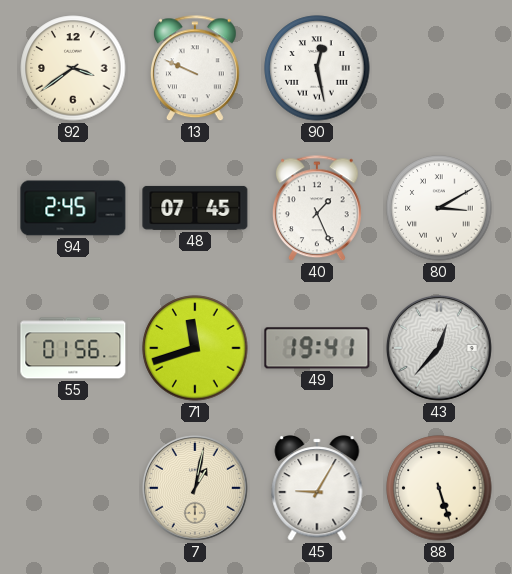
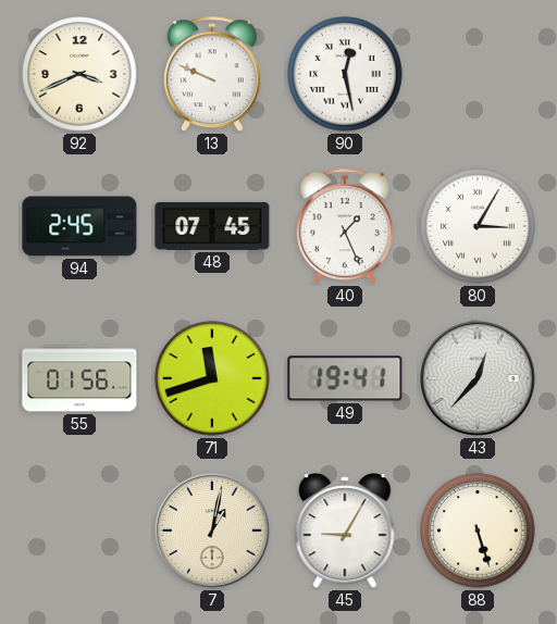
92: 3:39 -> 3:41 (79, 74)
80: 3:10 -> 3:05 (478, 226)
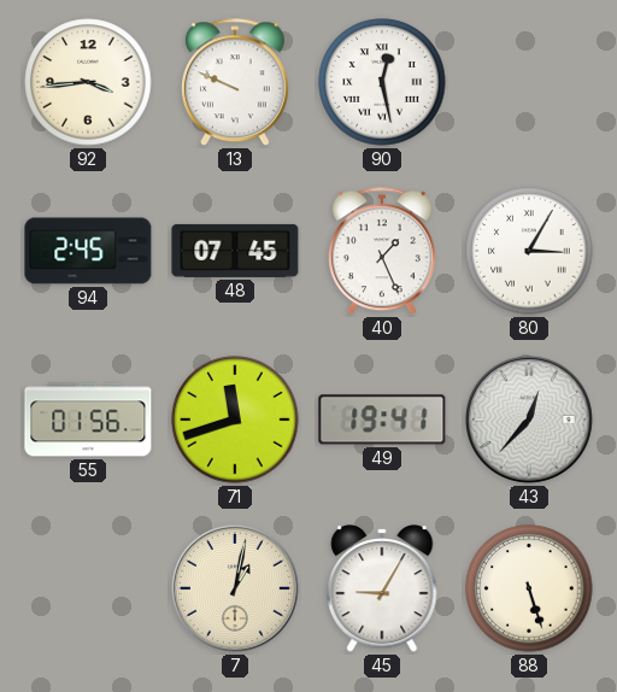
92: 3:41 -> 3:44 (88, 82)
